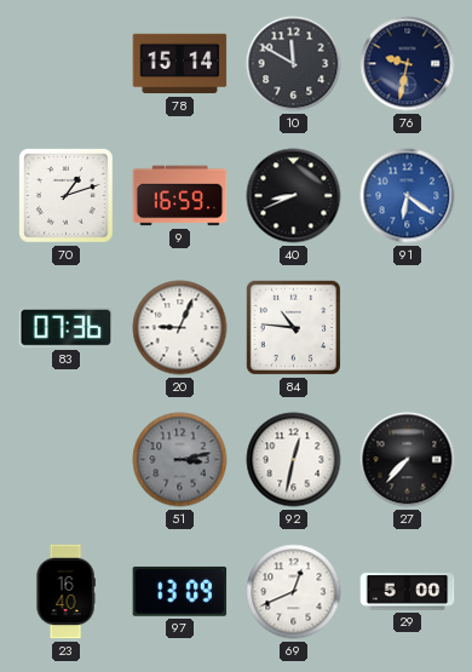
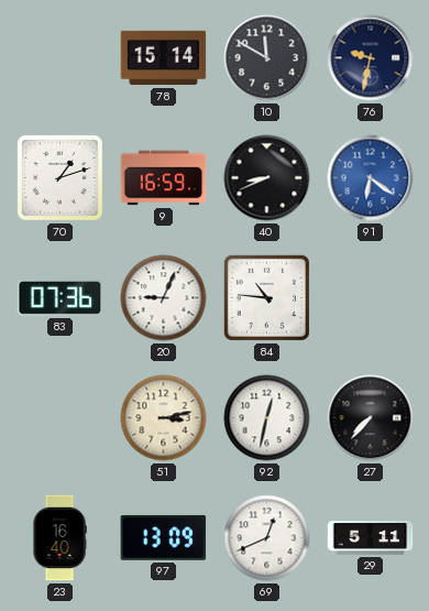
51 dial: grey -> cream (164, 418)
29: 5:00 -> 5:11 (371, 538)
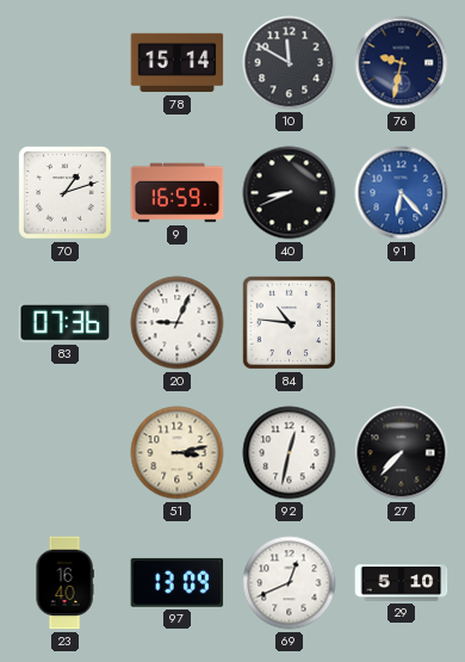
91: 6:21 -> 6:23 (402, 193)
29: 5:11 -> 5:10 (402, 583)
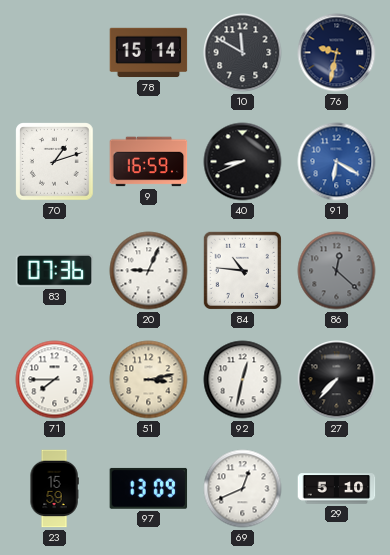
91: 6:23 -> 6:20 (337, 162)
86: none -> 12:22 (337, 271)
71: none -> 7:45 (55, 380)
23: 16:40 -> 15:59 (54, 489)
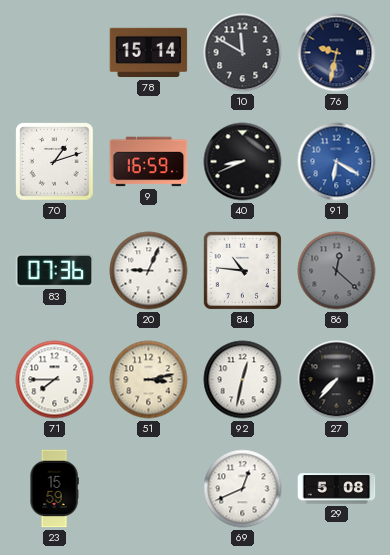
97: 13:09 -> none (149, 488)
29: 5:10 -> 5:08 (337, 489)
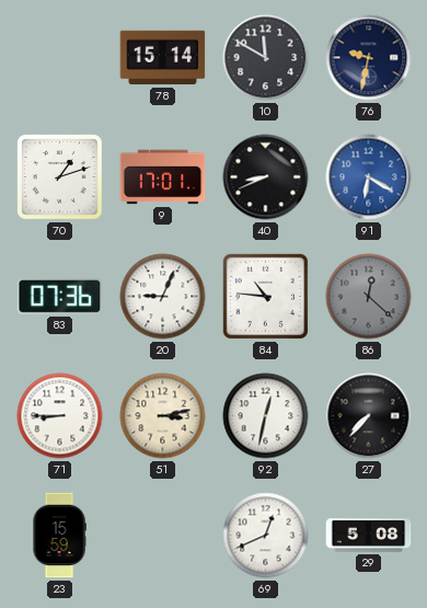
9: 16:59 -> 17:01 (163, 177)
71: 7:45 -> 8:45 (60, 416)
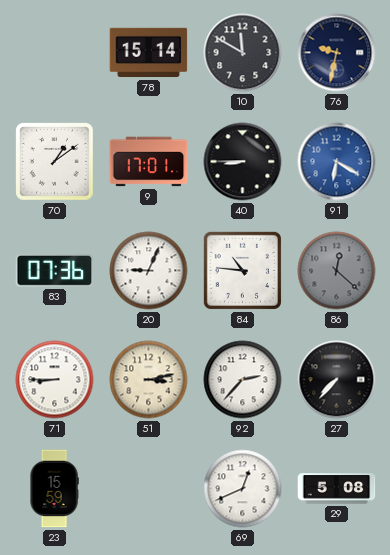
70: 1:12 -> 1:09 (55, 162)
40: 8:41 -> 8:45 (243, 162)
92: 12:32 -> 2:37 (243, 380)
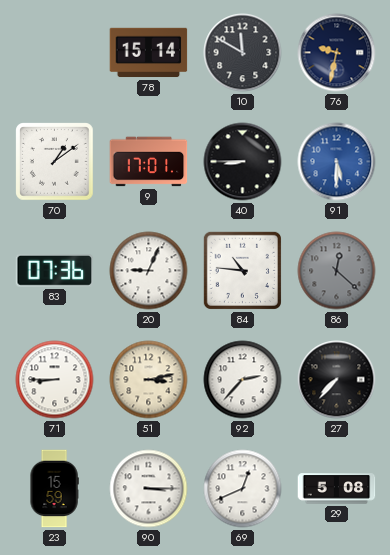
91: 6:20 -> 5:30 (337, 162)
90: none -> 3:15 (149, 489)
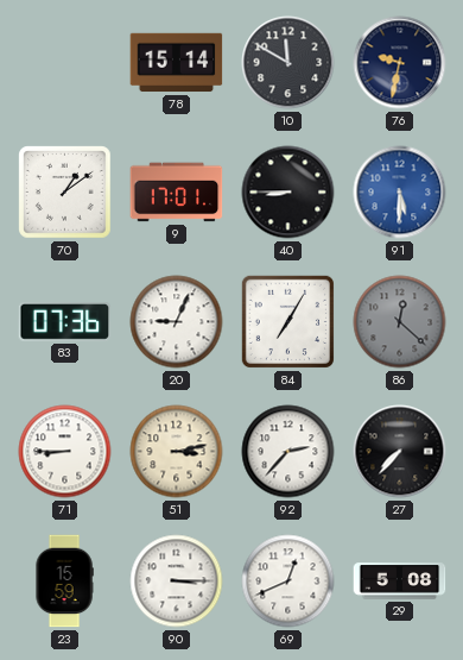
84: 10:46 -> 7:05 (287, 321)
